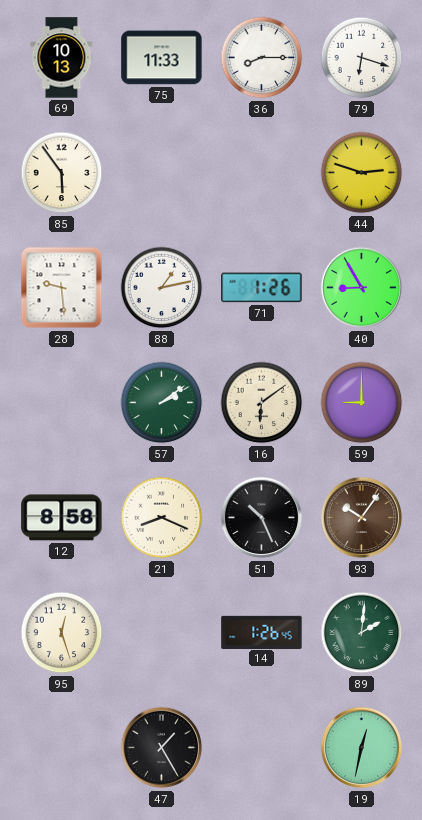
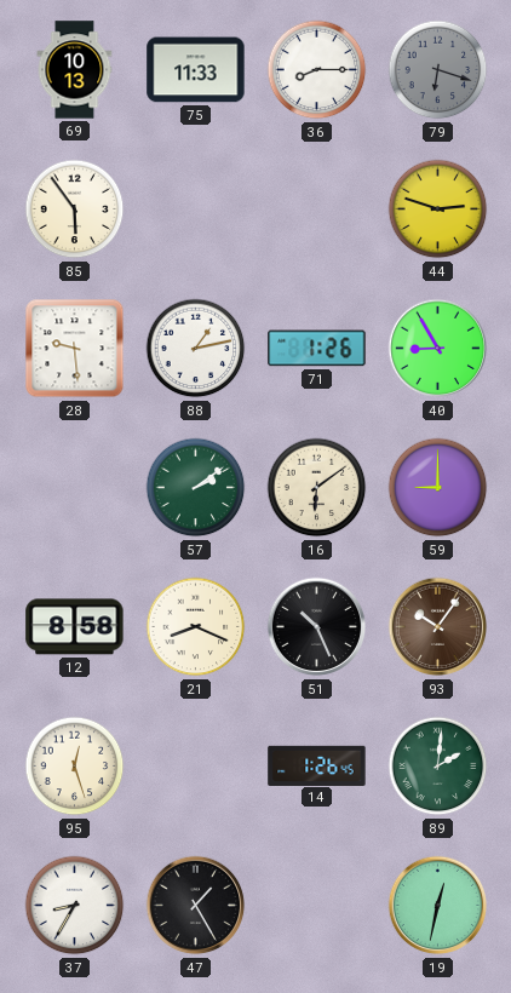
79 dial: white -> grey (438, 70)
37: none -> 8:35 (75, 906)
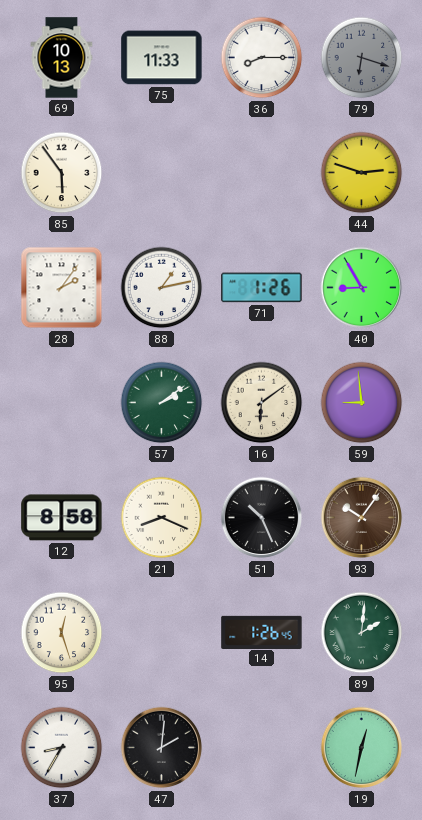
28: 9:29 -> 2:06 (62, 288)
59: 9:00 -> 8:59 (362, 403)
47: 1:25 -> 2:01 (162, 748)
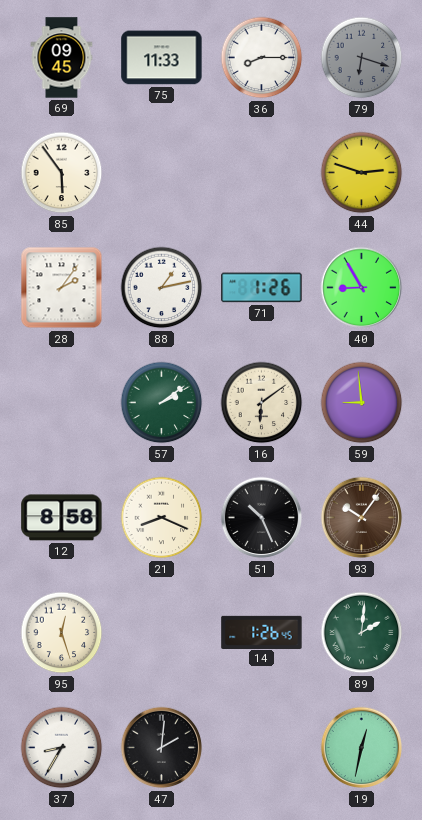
69: 10:13 -> 09:45 (62, 58)
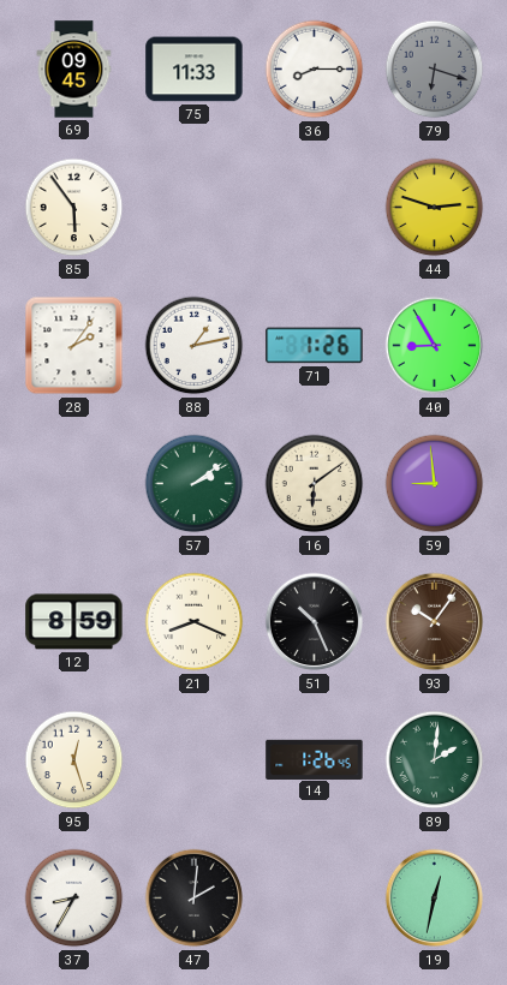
12: 8:58 -> 8:59 (74, 622)
